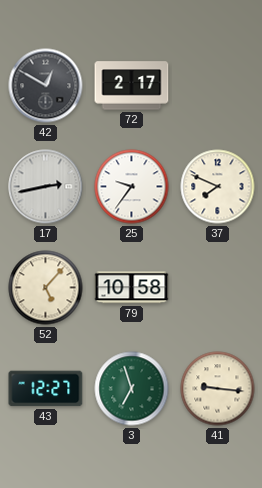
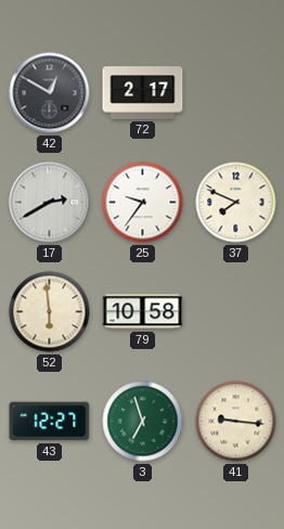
17: 2:43 -> 2:40 (50, 203)
52: 5:07 -> 5:59 (50, 312)
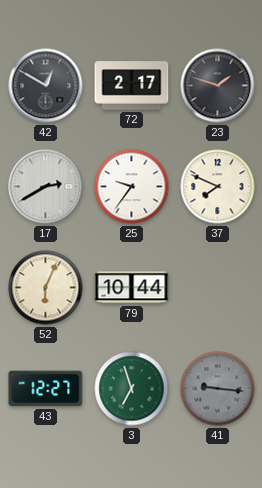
23: none -> 1:48 (218, 86)
52: 5:59 -> 6:04 (46, 288)
79: 10:58 -> 10:44 (132, 288)
41 dial: cream -> grey (218, 389)
